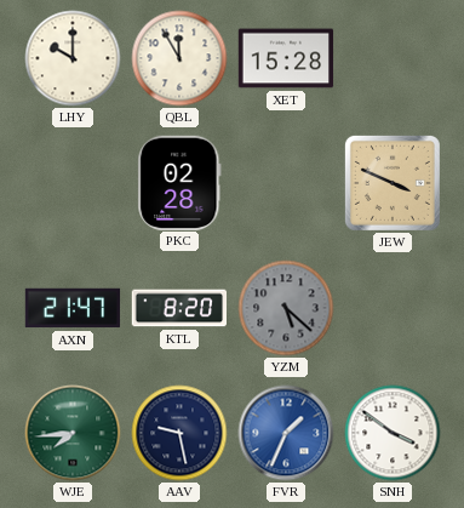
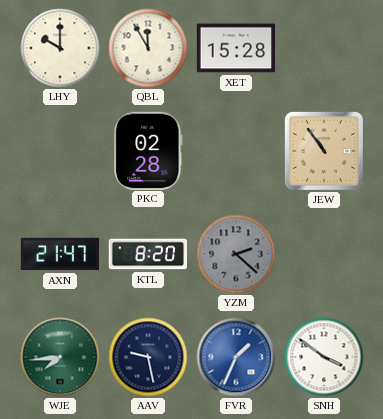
JEW: 3:49 -> 10:54 (324, 151)
YZM: 5:22 -> 2:22 (236, 254)
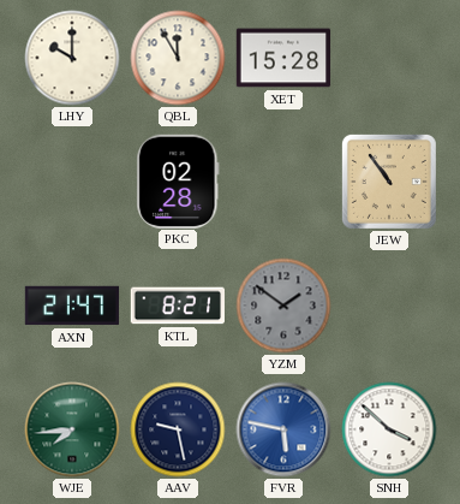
KTL: 8:20 -> 8:21 (177, 306)
YZM: 2:22 -> 1:51 (283, 306)
FVR: 1:34 -> 5:47 (283, 429)
SNH: 3:51 -> 3:52 (389, 429)
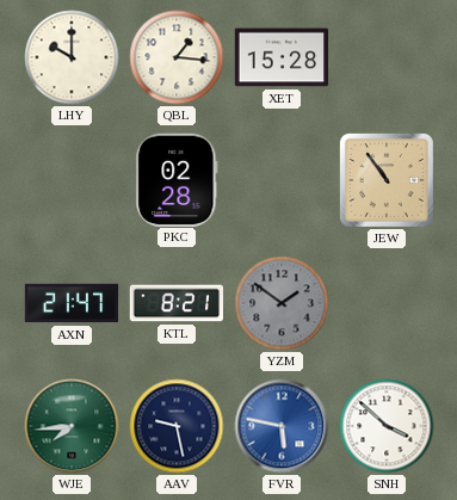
QBL: 11:55 -> 1:16 (177, 57)
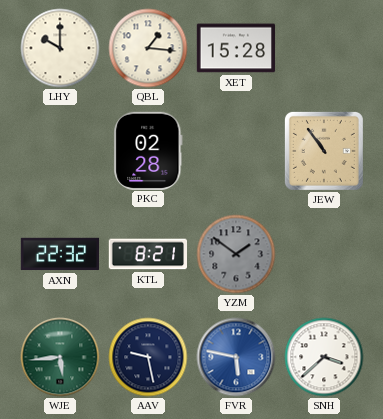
AXN: 21:47 -> 22:32 (60, 254)
WJE: 7:44 -> 5:44 (60, 357)
SNH: 3:52 -> 3:38 (324, 357)
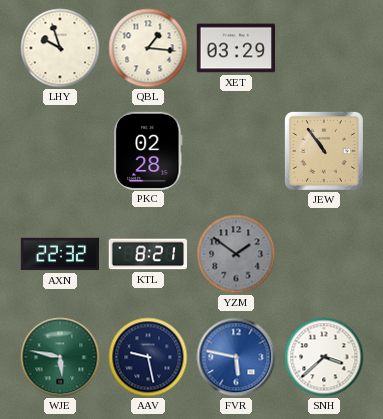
LHY: 10:00 -> 9:57 (60, 48)
XET: 15:28 -> 03:29 (236, 48)
WJE: 5:44 -> 5:47 (60, 357)
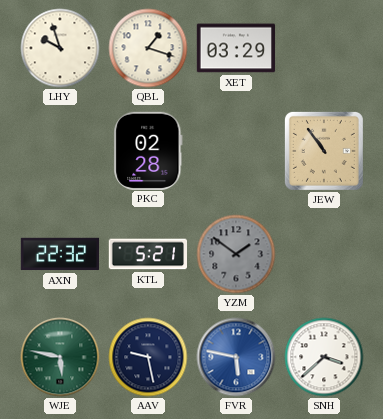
QBL: 1:16 -> 1:18 (148, 48)
KTL: 8:21 -> 5:21 (147, 254)
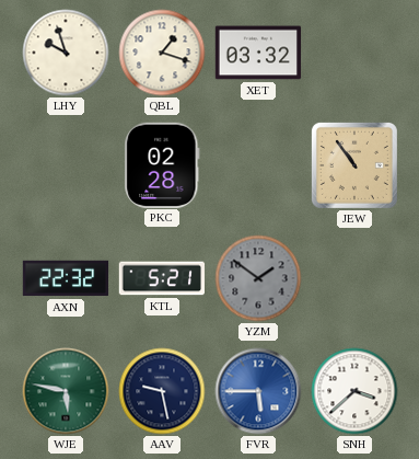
XET: 03:29 -> 03:32 (258, 53)
FVR: 5:47 -> 5:45 (258, 391)
